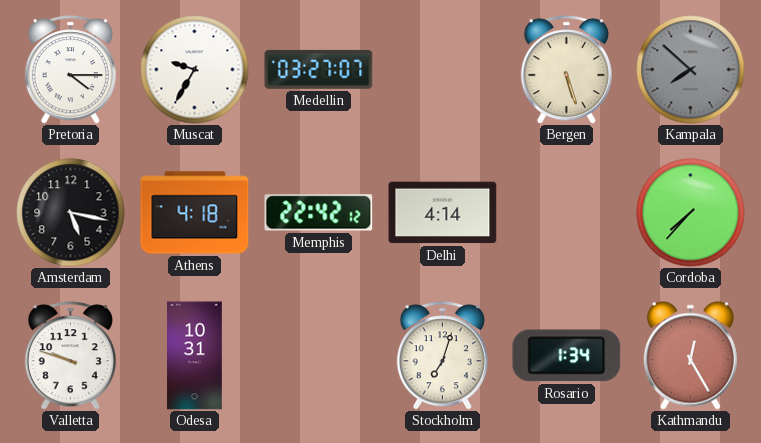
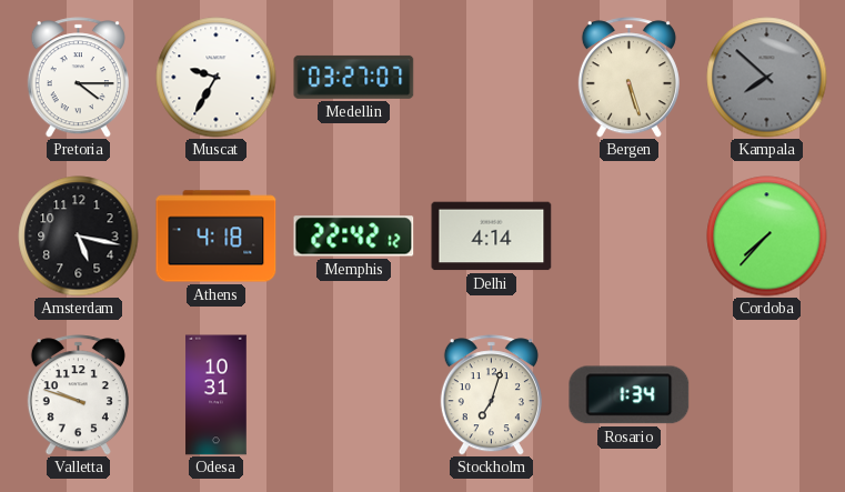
Kathmandu: 12:25 -> none (690, 355)
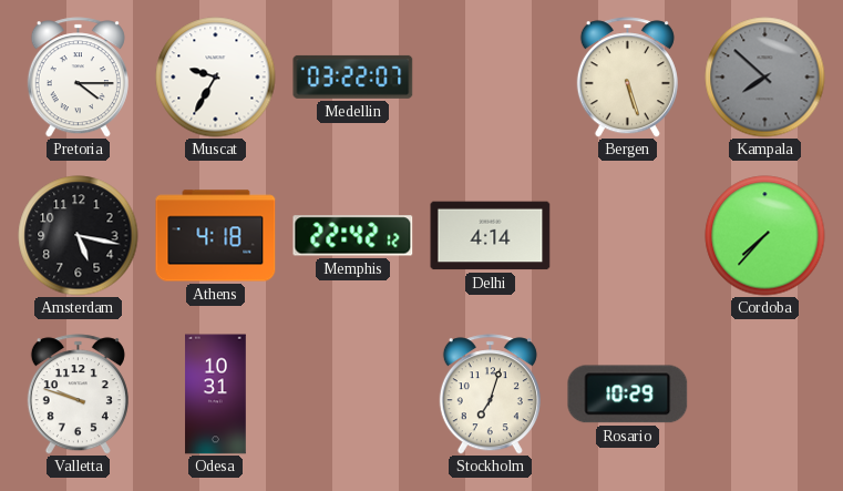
Medellin: 03:27 -> 03:22 (353, 76)
Rosario: 1:34 -> 10:29 (628, 395)
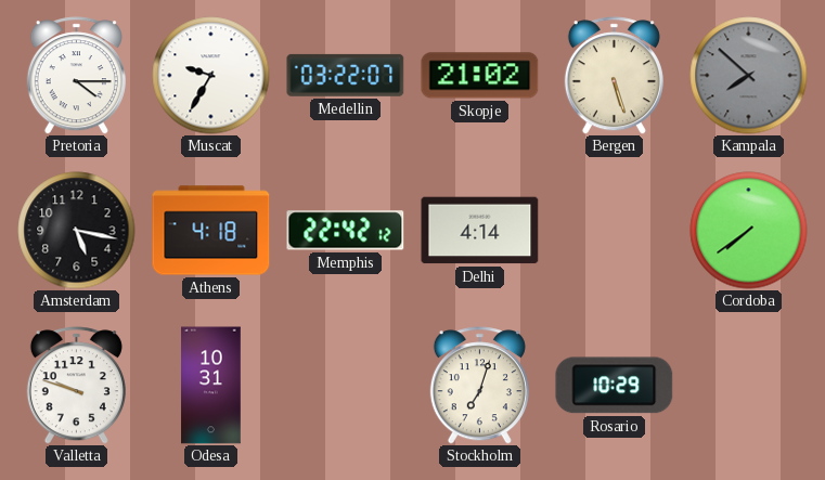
Skopje: none -> 21:02 (480, 76)
Cordoba: 7:37 -> 7:39 (749, 231)
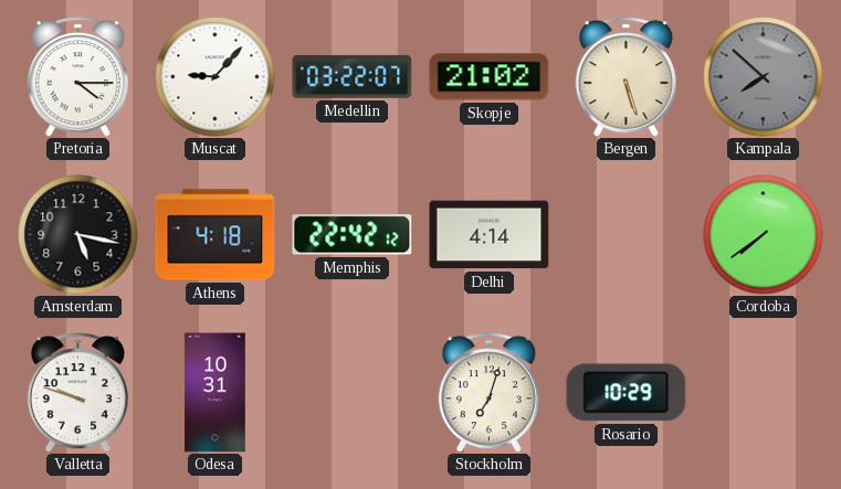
Muscat: 9:35 -> 9:07 (215, 77)
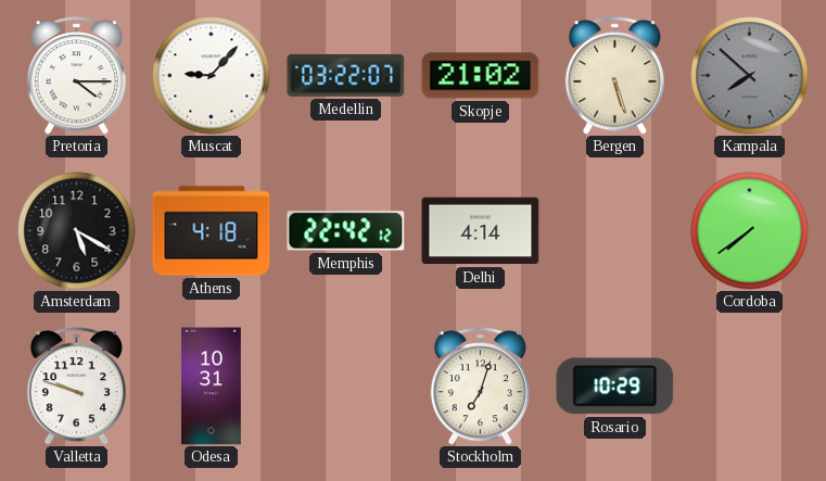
Amsterdam: 5:17 -> 5:20 (77, 231)
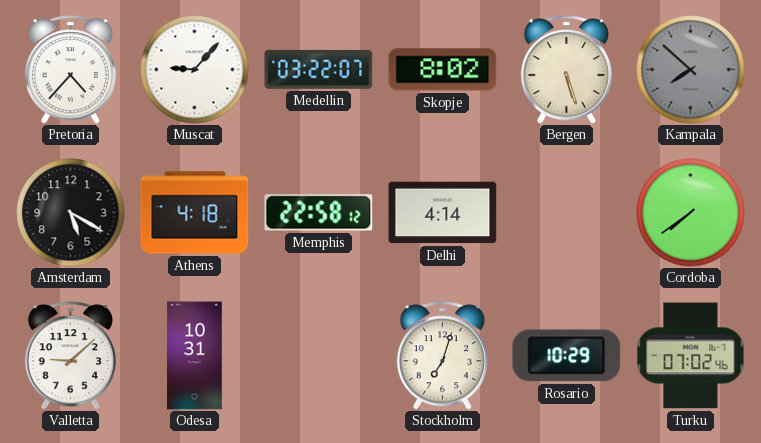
Pretoria: 4:15 -> 4:37 (70, 70)
Skopje: 21:02 -> 8:02 (443, 70)
Memphis: 22:42 -> 22:58 (319, 213)
Valletta: 9:48 -> 9:08 (70, 356)
Turku: none -> 07:02 (691, 356)
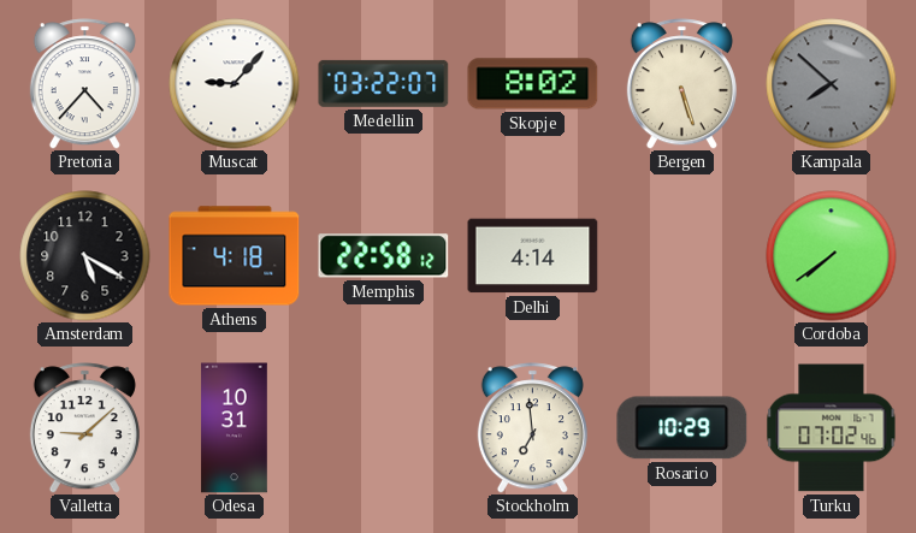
Stockholm: 7:03 -> 6:59 (532, 428)
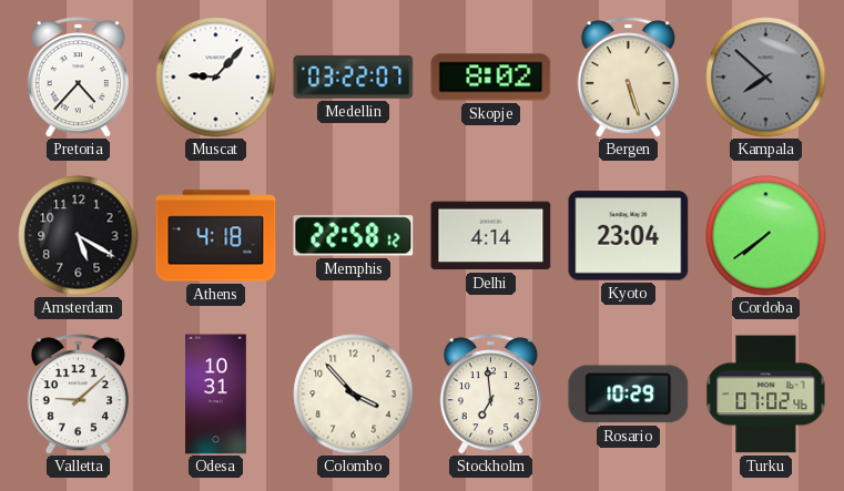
Kyoto: none -> 23:04 (629, 236)
Colombo: none -> 3:53 (354, 395)
